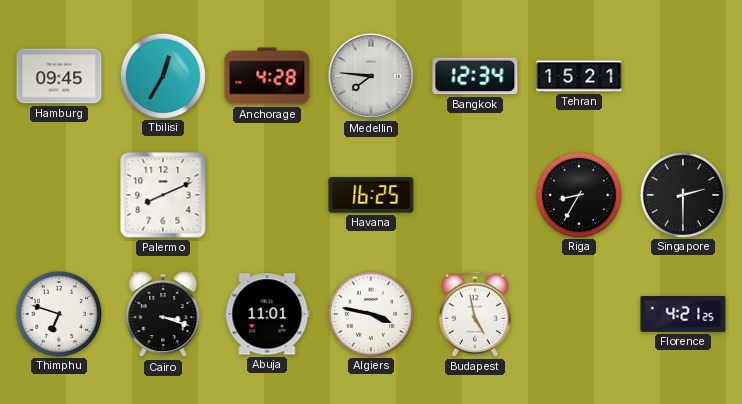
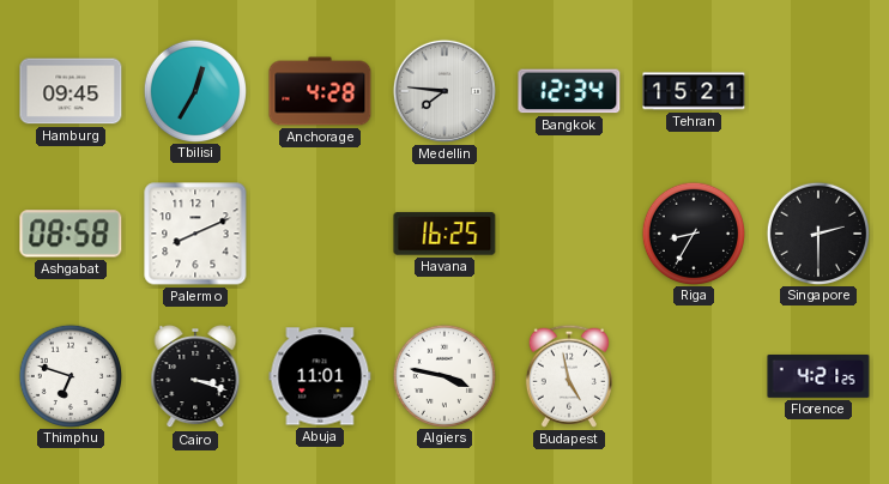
Ashgabat: none -> 08:58 (71, 234)
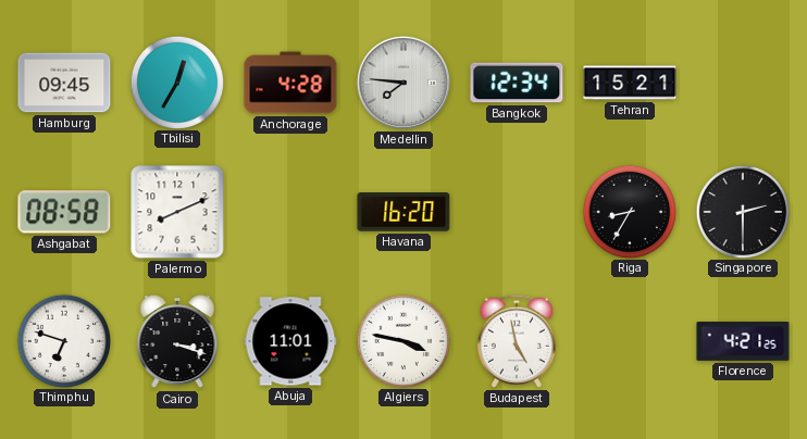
Havana: 16:25 -> 16:20 (403, 212)
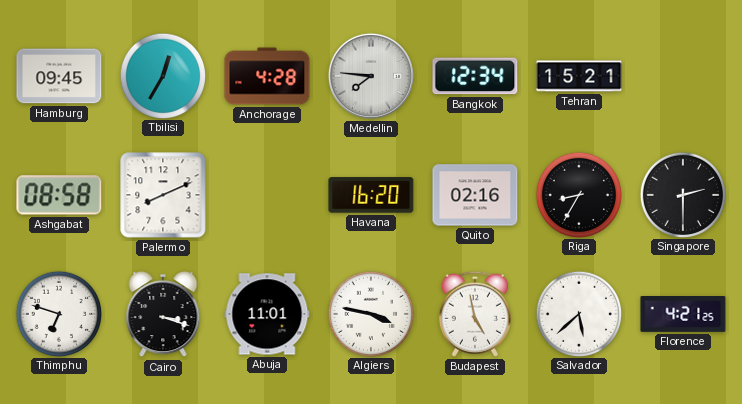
Quito: none -> 02:16 (475, 195)
Salvador: none -> 5:38 (578, 313)
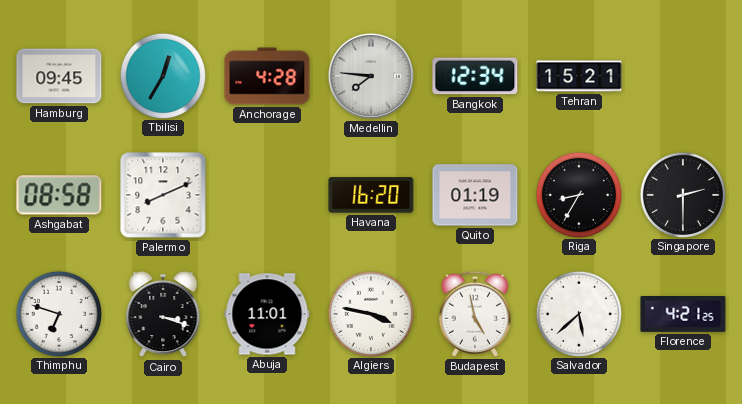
Quito: 02:16 -> 01:19 (475, 195)
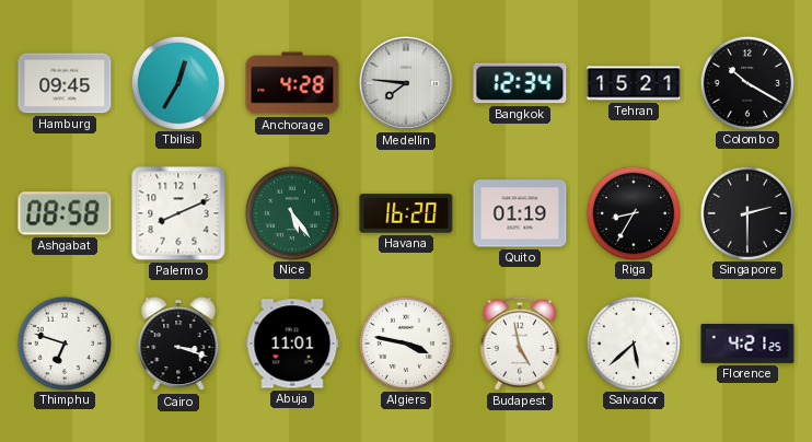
Colombo: none -> 10:20 (746, 82)
Nice: none -> 5:24 (291, 212)
